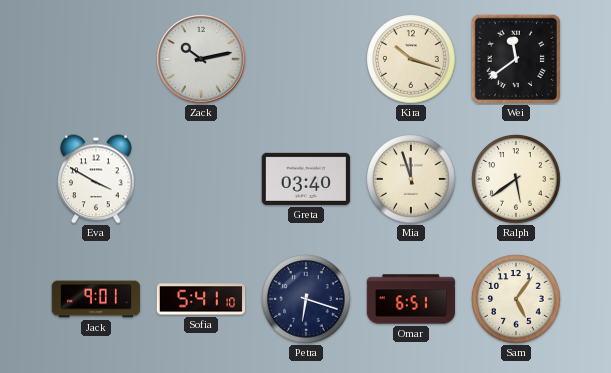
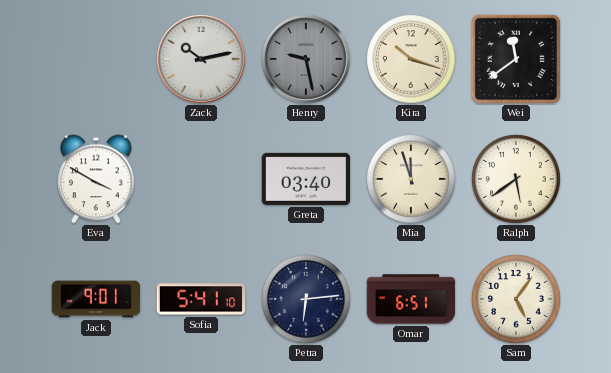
Henry: none -> 9:28 (306, 59)
Petra: 6:18 -> 6:14 (306, 299)
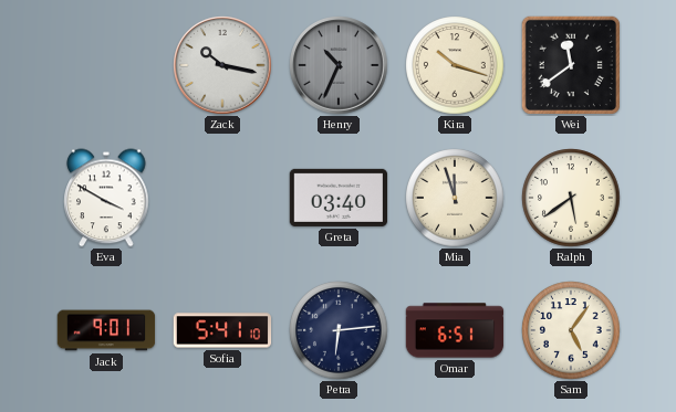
Zack: 10:13 -> 10:17 (222, 65)
Henry: 9:28 -> 10:34 (339, 65)
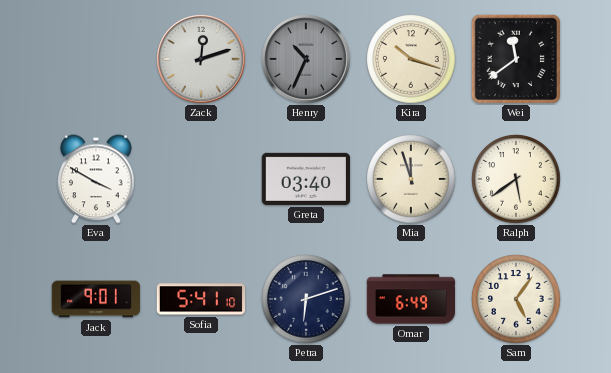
Zack: 10:17 -> 12:12 (201, 59)
Petra: 6:14 -> 6:12 (306, 299)
Omar: 6:51 -> 6:49 (411, 299)
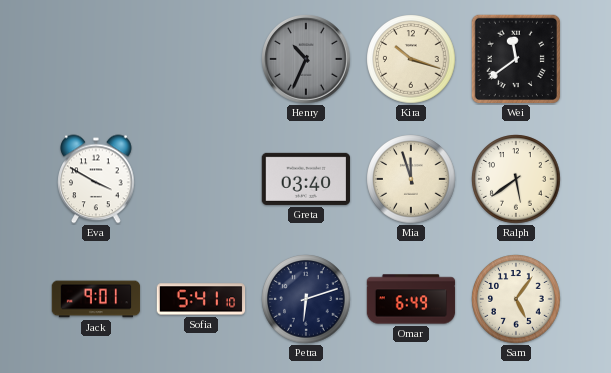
Zack: 12:12 -> none (201, 59)
